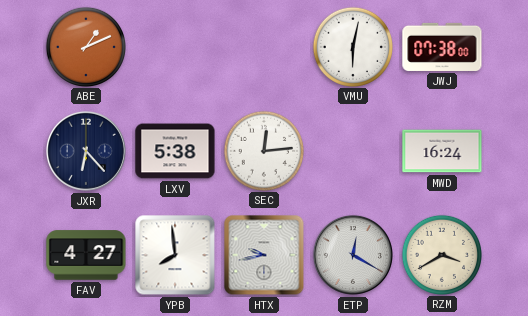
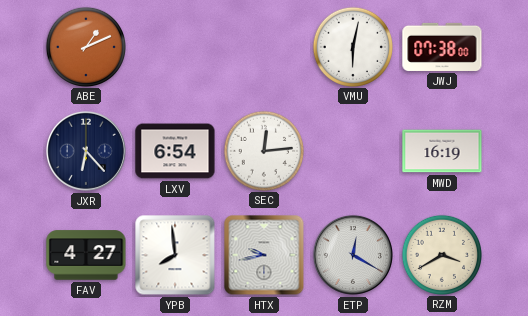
LXV: 5:38 -> 6:54 (175, 151)
MWD: 16:24 -> 16:19 (442, 151)
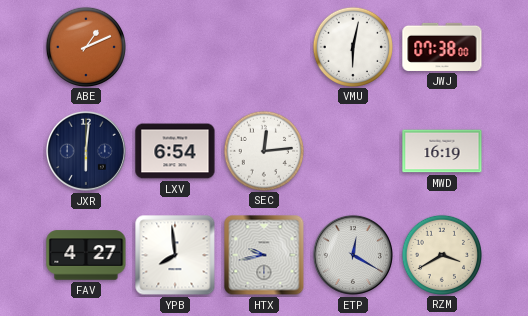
JXR: 6:23 -> 6:01 (86, 151)
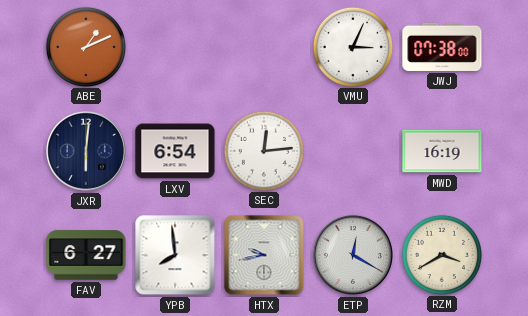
VMU: 6:02 -> 3:04 (352, 46)
FAV: 4:27 -> 6:27 (86, 255)
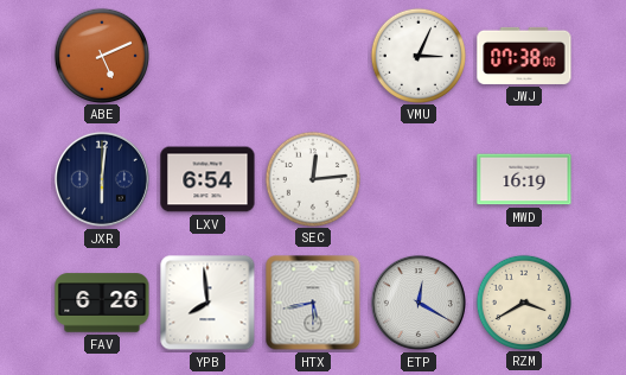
ABE: 1:11 -> 5:11 (101, 55)
FAV: 6:27 -> 6:26 (102, 303)
HTX: 9:43 -> 5:43 (313, 303)
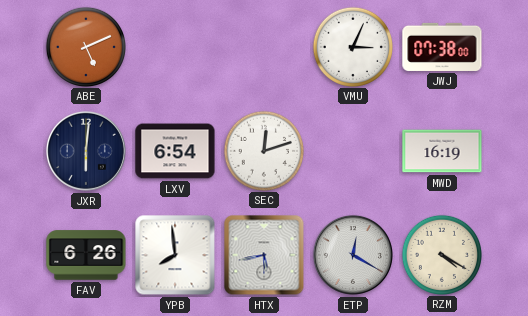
SEC: 12:14 -> 12:12 (263, 150)
RZM: 3:40 -> 4:20 (441, 254)
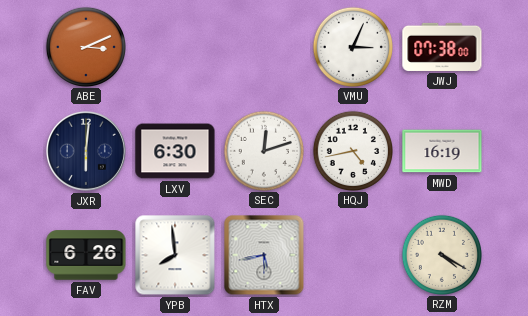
ABE: 5:11 -> 3:11 (85, 46)
LXV: 6:54 -> 6:30 (175, 151)
HQJ: none -> 4:43 (352, 150)
ETP: 12:20 -> none (353, 255)
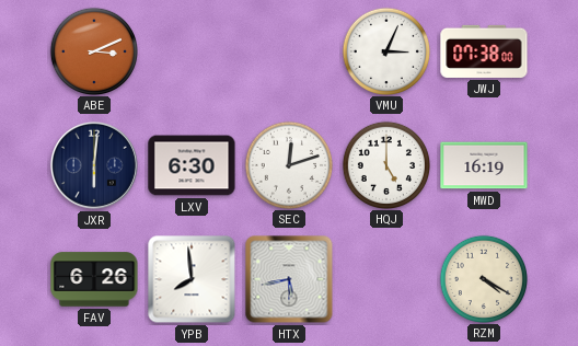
HQJ: 4:43 -> 5:00 (385, 164)
